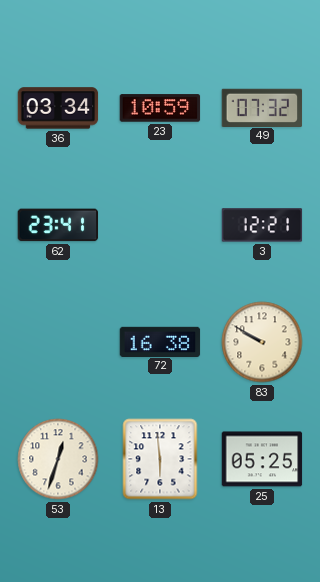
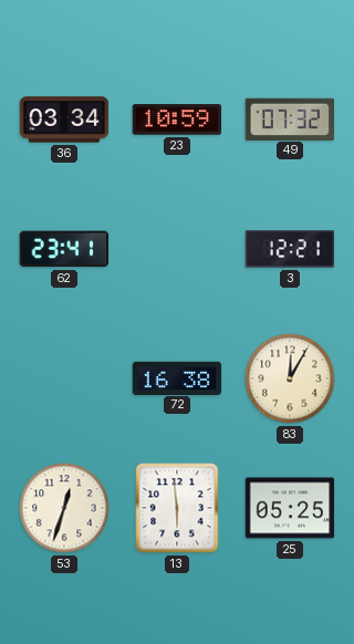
83: 9:50 -> 12:05 (290, 378)
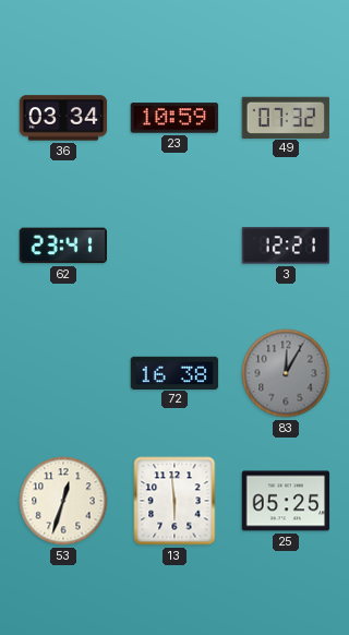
83 dial: cream -> grey (286, 373)
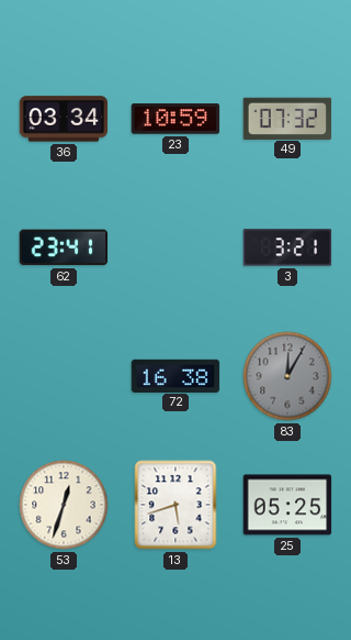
3: 12:21 -> 3:21 (287, 247)
13: 5:59 -> 5:42 (175, 505)
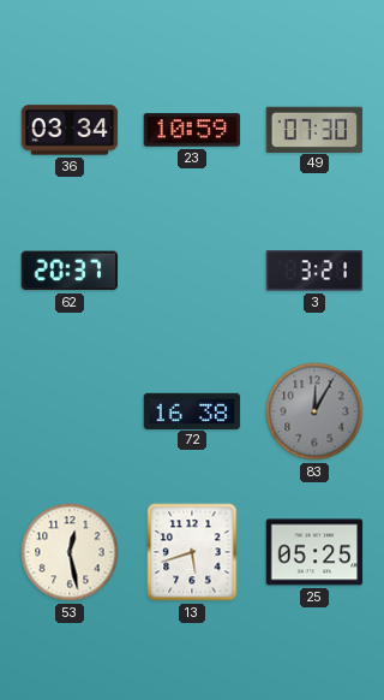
49: 07:32 -> 07:30 (314, 129)
62: 23:41 -> 20:37 (70, 271)
53: 12:33 -> 12:28 (70, 552)
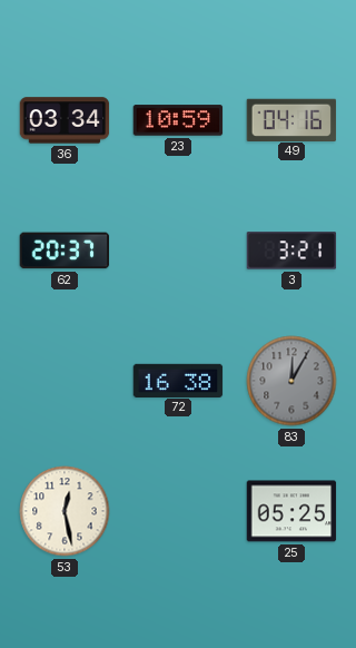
49: 07:30 -> 04:16 (291, 119)
13: 5:42 -> none (192, 552)
